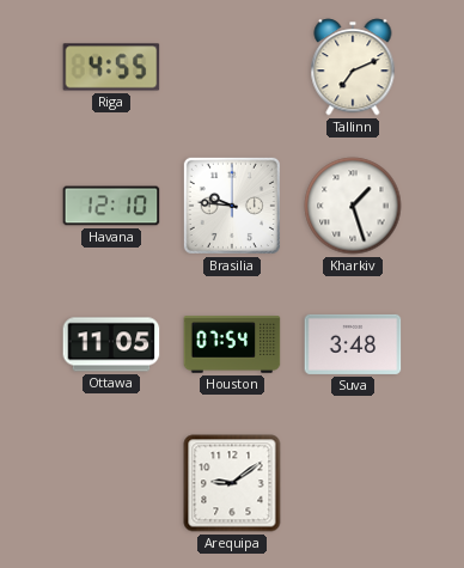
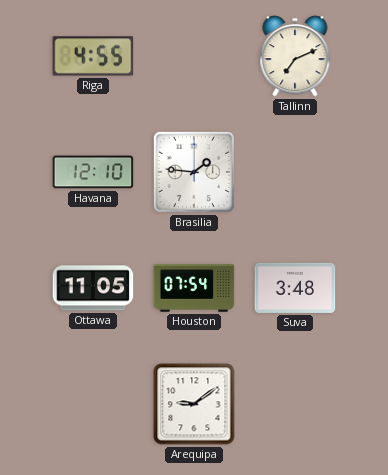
Brasilia: 9:46 -> 1:46 (194, 172)
Kharkiv: 1:27 -> none (353, 206)
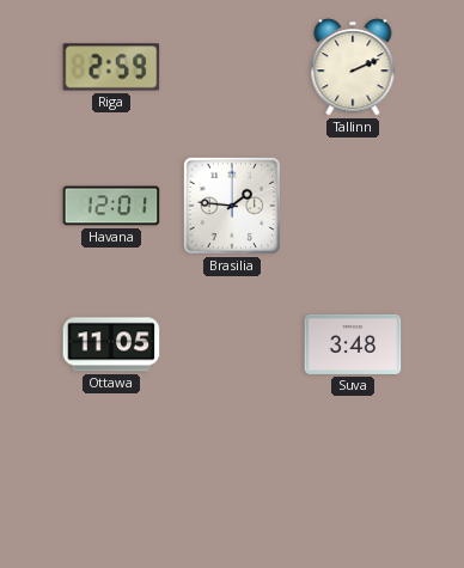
Riga: 4:55 -> 2:59 (111, 67)
Tallinn: 7:11 -> 2:11 (353, 67)
Havana: 12:10 -> 12:01 (111, 206)
Houston: 07:54 -> none (194, 288)
Arequipa: 9:09 -> none (194, 404)
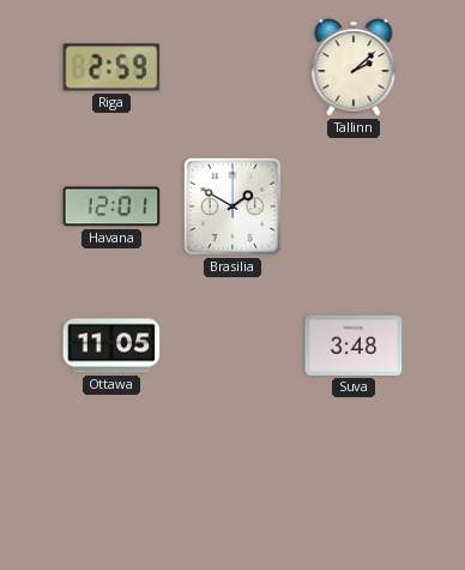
Tallinn: 2:11 -> 2:08 (354, 67)
Brasilia: 1:46 -> 1:50 (232, 206)
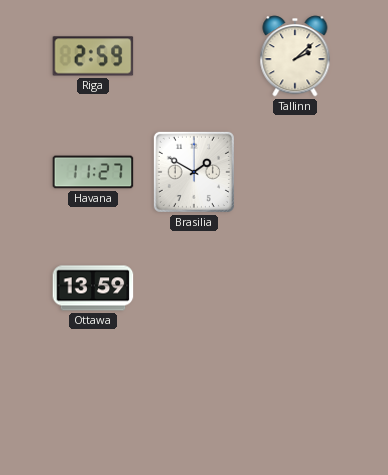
Havana: 12:01 -> 11:27 (93, 172)
Ottawa: 11:05 -> 13:59 (93, 288)
Suva: 3:48 -> none (354, 346)
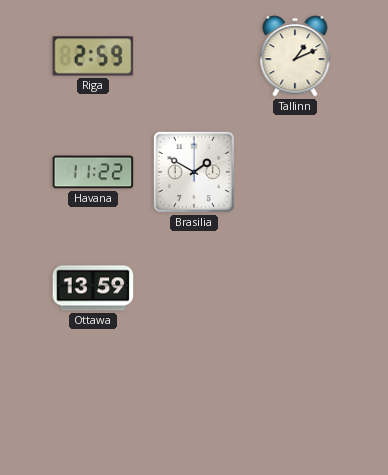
Tallinn: 2:08 -> 1:11 (295, 56)
Havana: 11:27 -> 11:22 (93, 172)
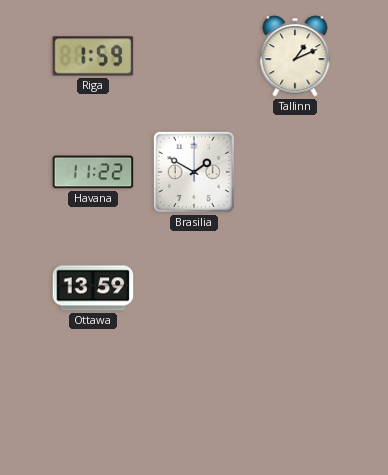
Riga: 2:59 -> 1:59 (93, 56)
